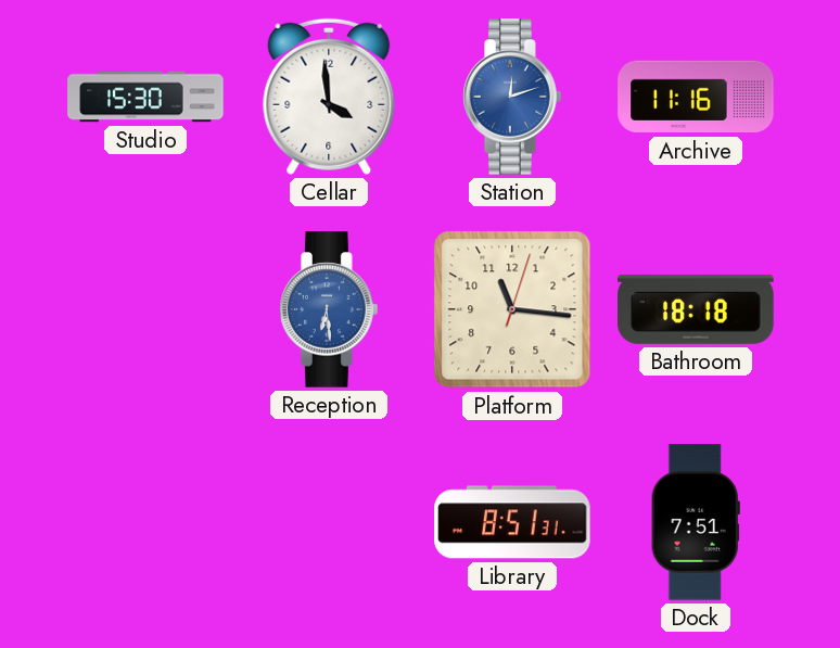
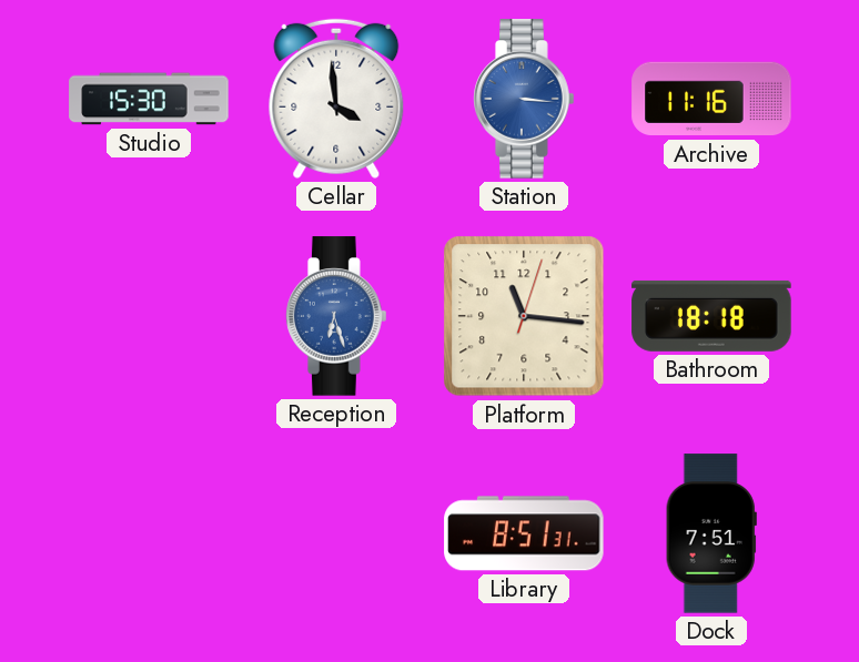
Station: 12:12 -> 3:16 (524, 99)
Reception: 6:29 -> 6:27 (336, 316)
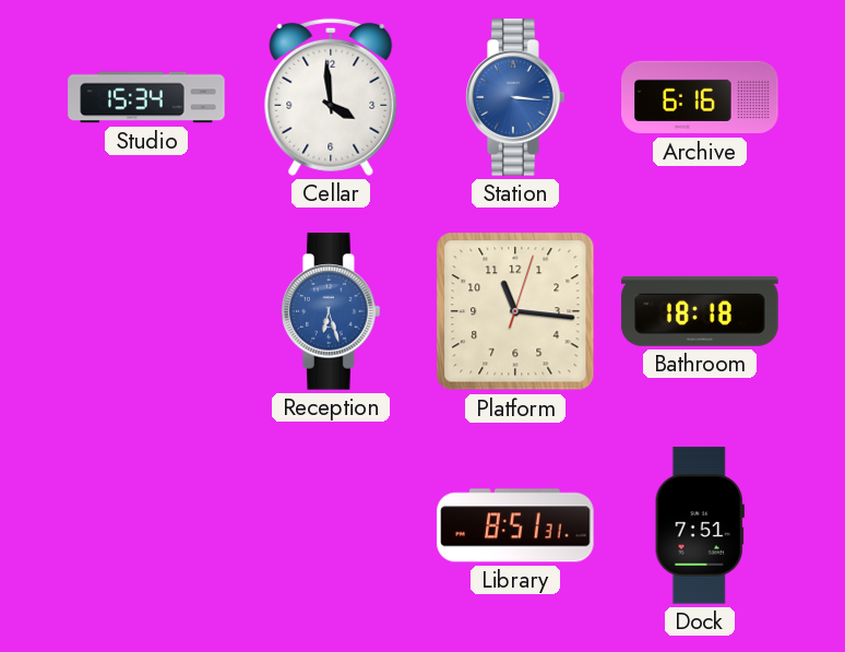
Studio: 15:30 -> 15:34 (146, 97)
Archive: 11:16 -> 6:16 (700, 97)
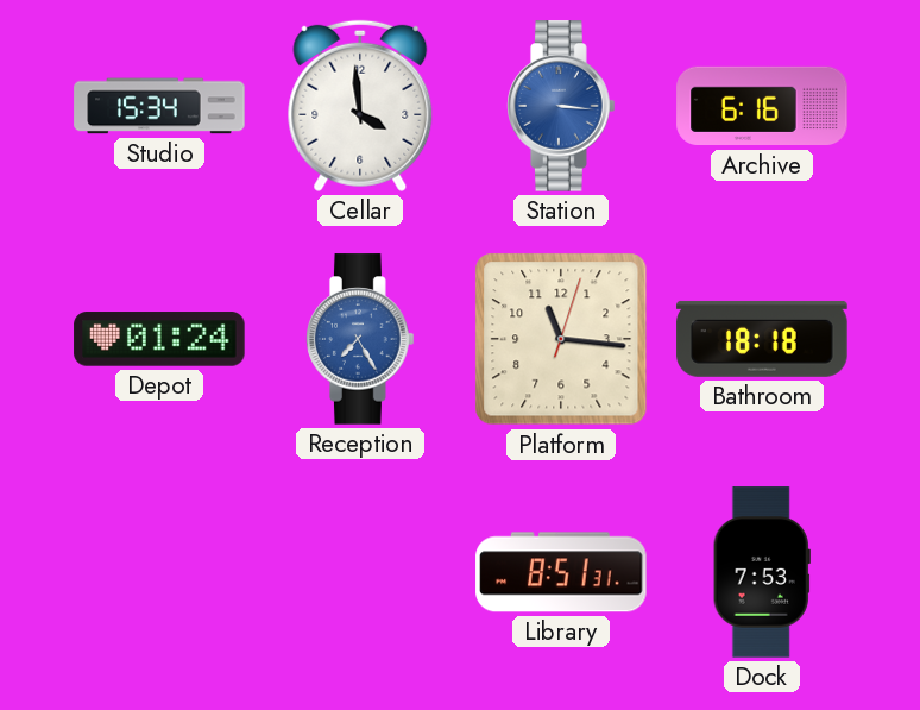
Depot: none -> 01:24 (159, 339)
Reception: 6:27 -> 7:25 (360, 339)
Dock: 7:51 -> 7:53 (762, 572)
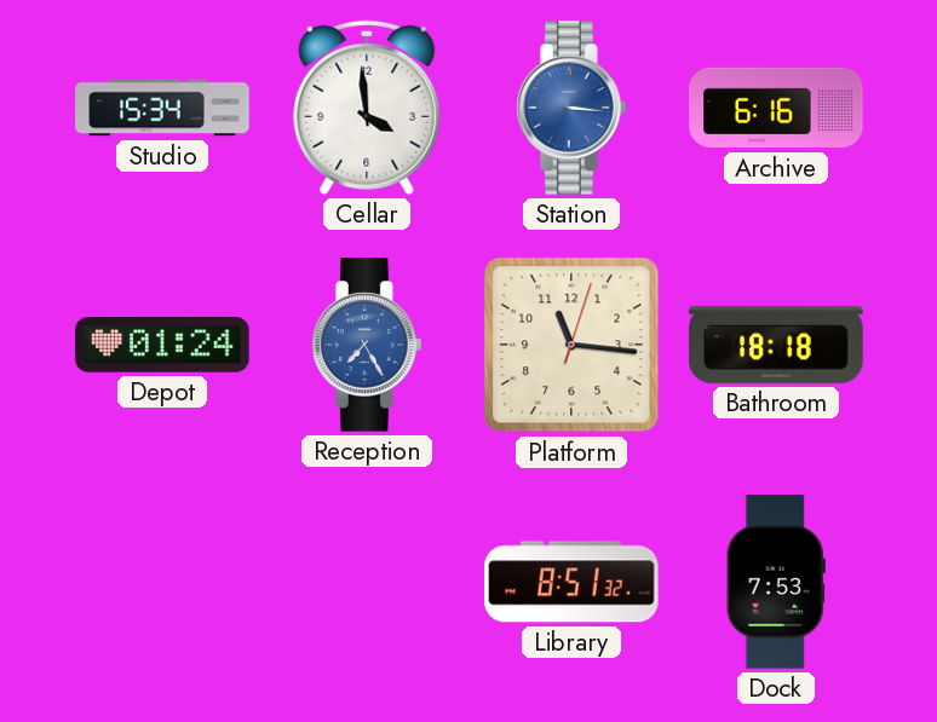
Library: 8:51:31 -> 8:51:32 (571, 582)
